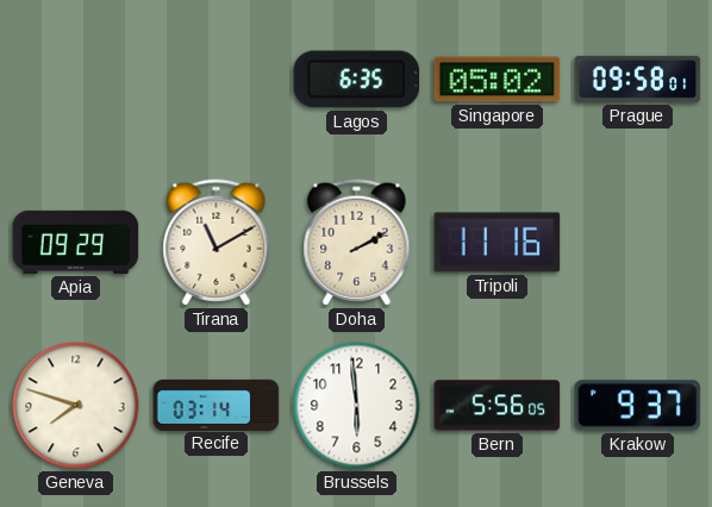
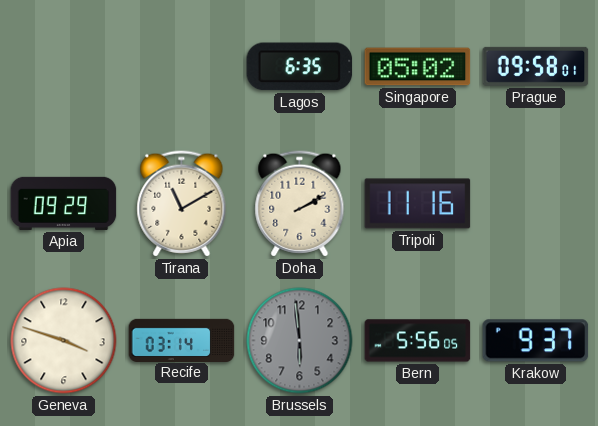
Geneva: 7:48 -> 3:48 (64, 341)
Brussels dial: white -> grey (300, 341)
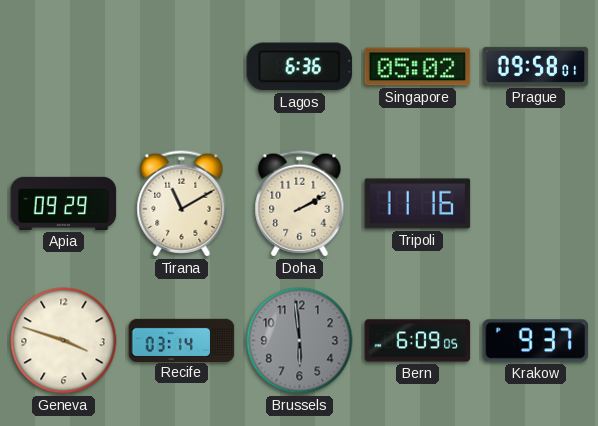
Lagos: 6:35 -> 6:36 (300, 67)
Bern: 5:56 -> 6:09 (418, 341)
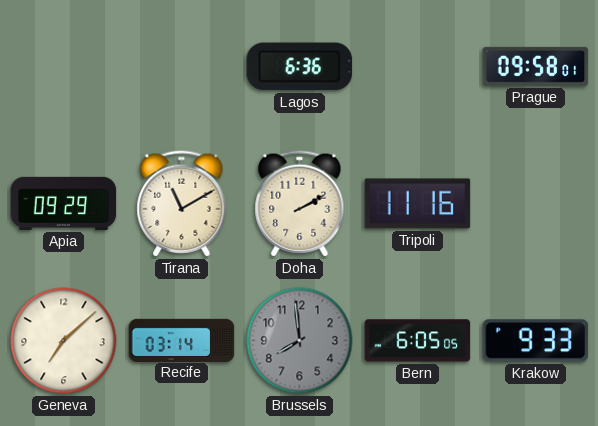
Singapore: 05:02 -> none (418, 67)
Geneva: 3:48 -> 7:08 (64, 341)
Brussels: 5:59 -> 7:59 (300, 341)
Bern: 6:09 -> 6:05 (418, 341)
Krakow: 9:37 -> 9:33 (536, 341)
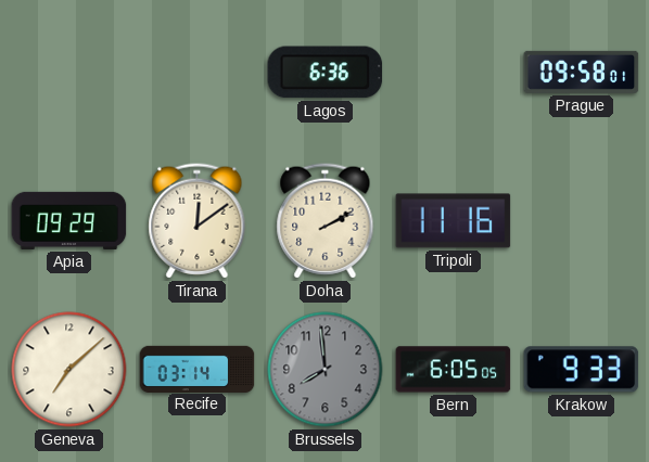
Tirana: 11:10 -> 12:09 (198, 221)
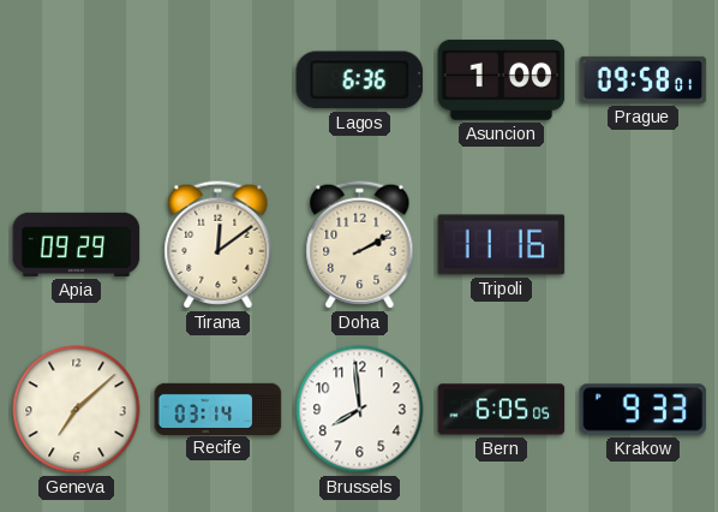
Asuncion: none -> 1:00 (502, 79)
Brussels dial: grey -> white (360, 410)
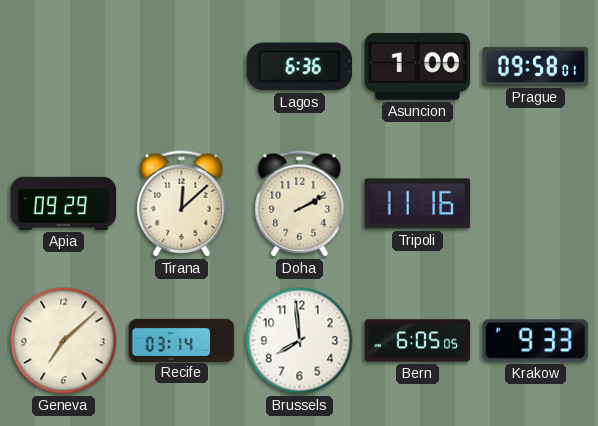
Tirana: 12:09 -> 12:08 (182, 204)
